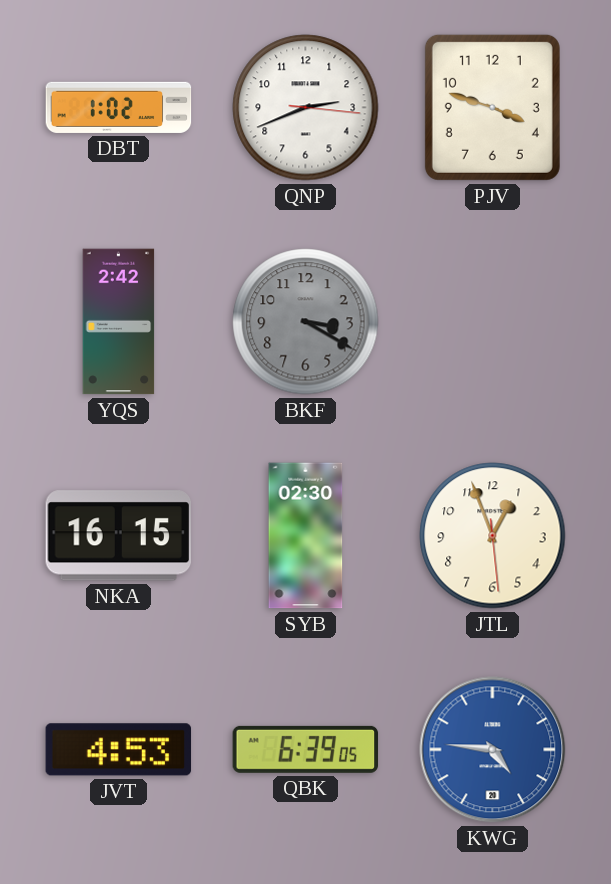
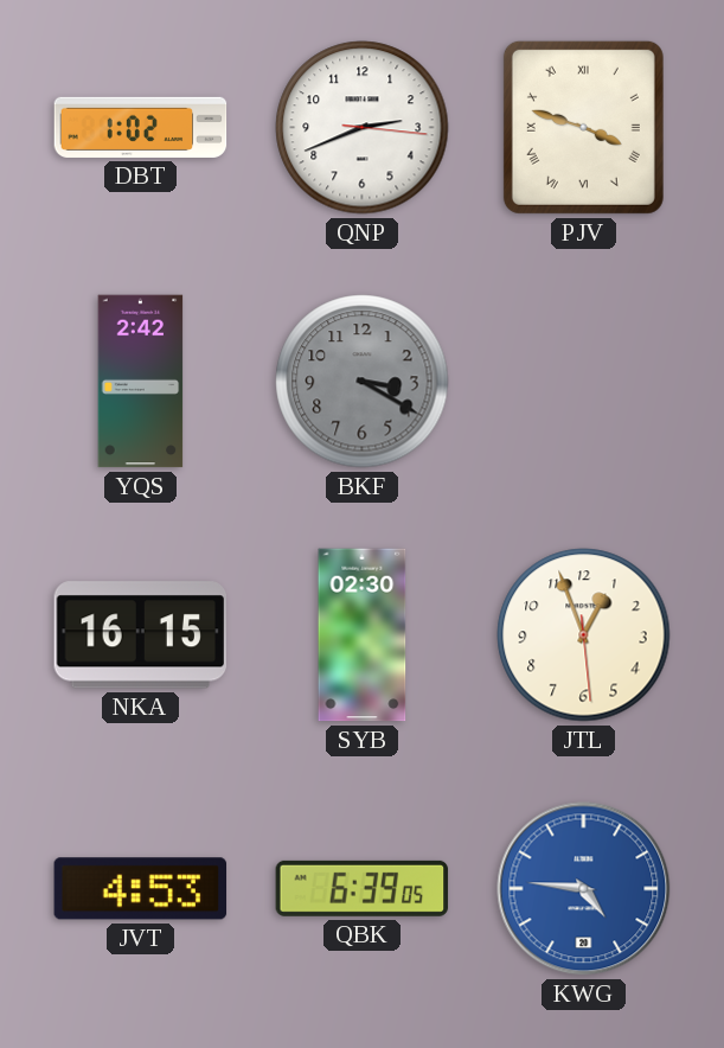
PJV numerals: Arabic -> Roman (583, 127)
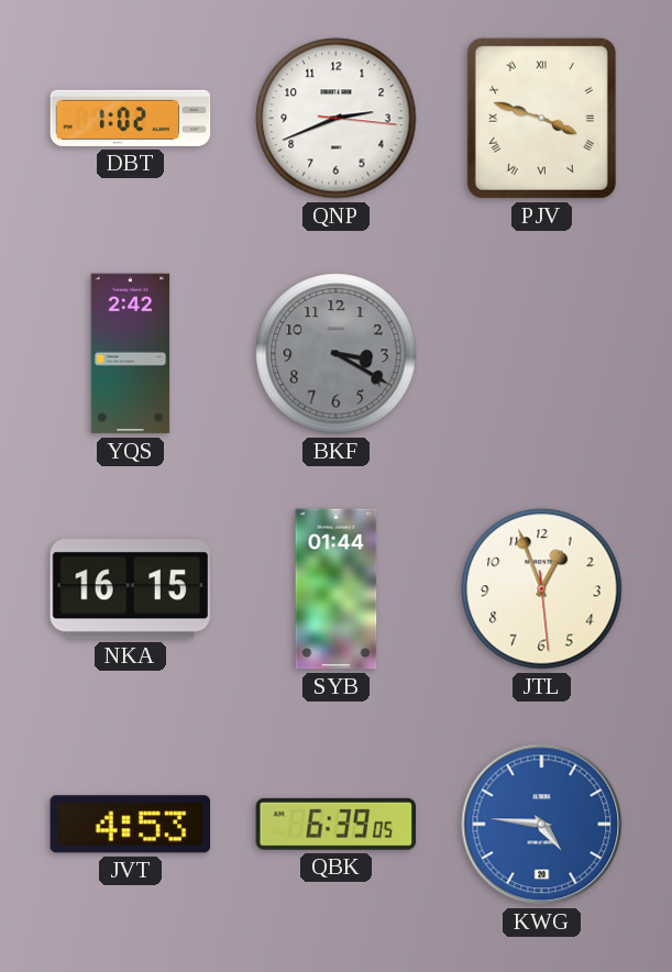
SYB: 02:30 -> 01:44 (337, 589)
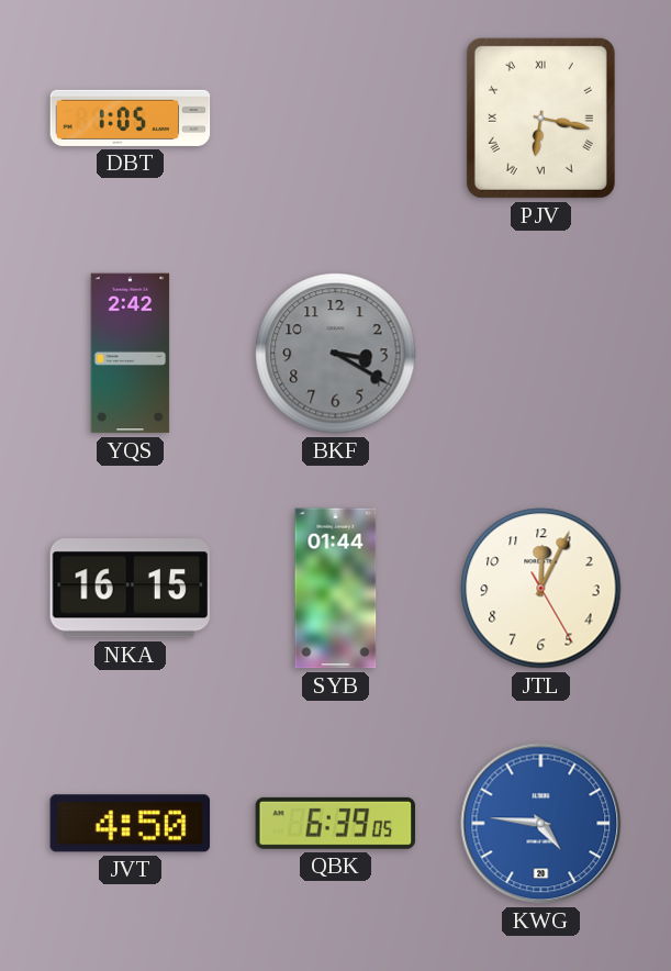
DBT: 1:02 -> 1:05 (131, 118)
QNP: 2:41 -> none (337, 119)
PJV: 3:48 -> 6:17 (540, 118)
JTL: 12:56 -> 12:04 (541, 589)
JVT: 4:53 -> 4:50 (131, 824)
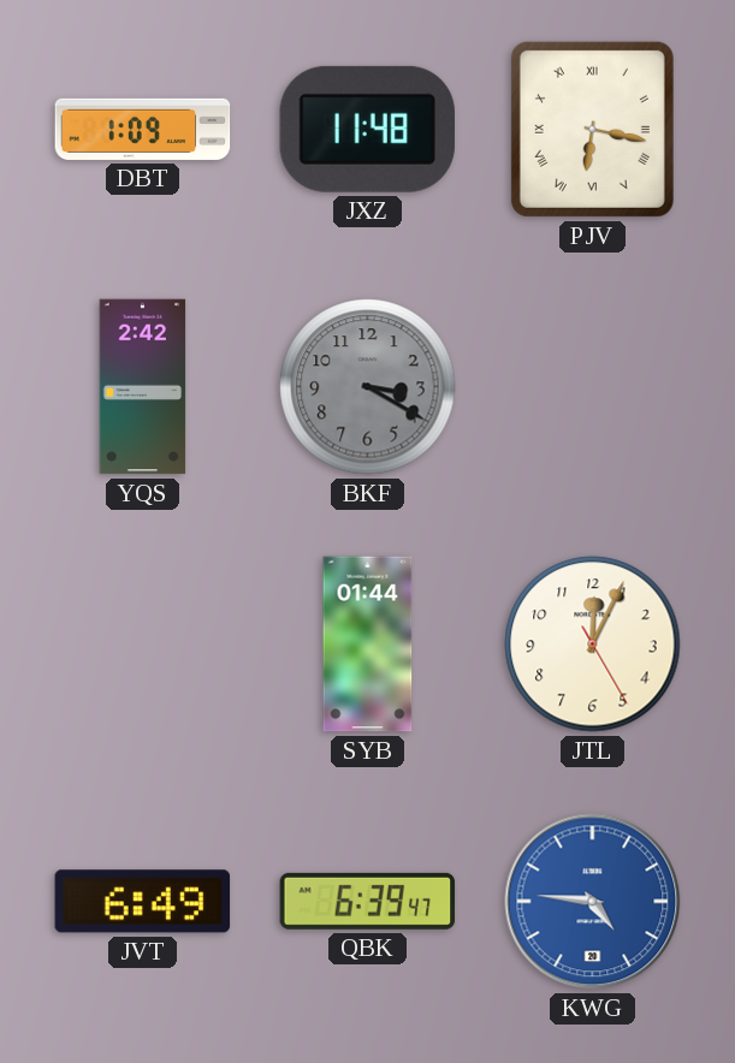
DBT: 1:05 -> 1:09 (143, 129)
JXZ: none -> 11:48 (367, 129)
NKA: 16:15 -> none (130, 589)
JVT: 4:50 -> 6:49 (143, 902)
QBK: 6:39:05 -> 6:39:47 (368, 901)
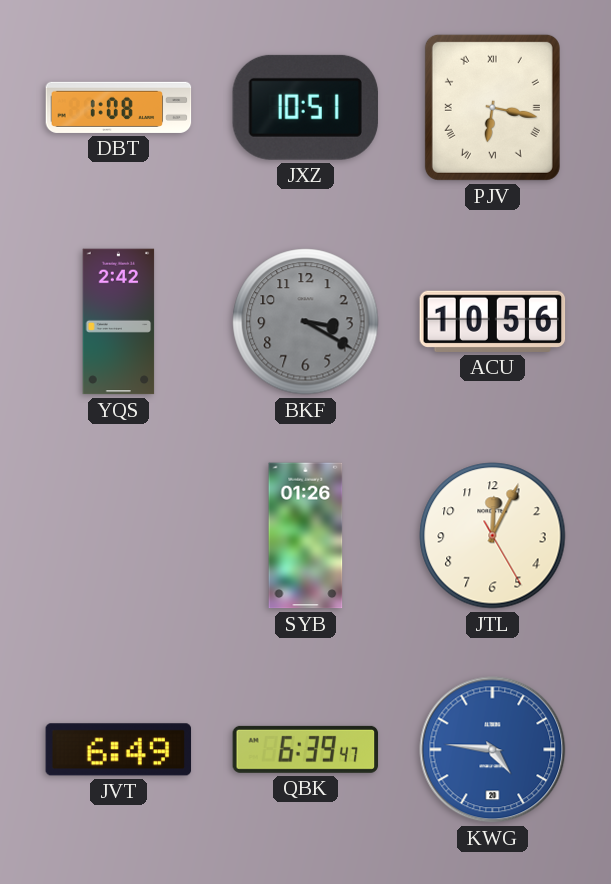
DBT: 1:09 -> 1:08 (119, 107)
JXZ: 11:48 -> 10:51 (305, 107)
ACU: none -> 10:56 (493, 321)
SYB: 01:44 -> 01:26 (306, 536)
